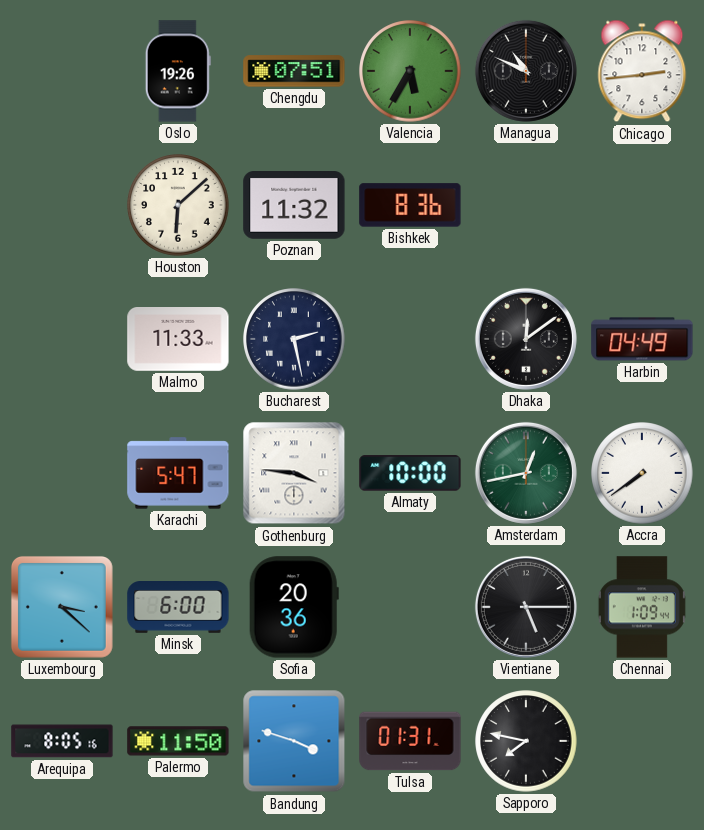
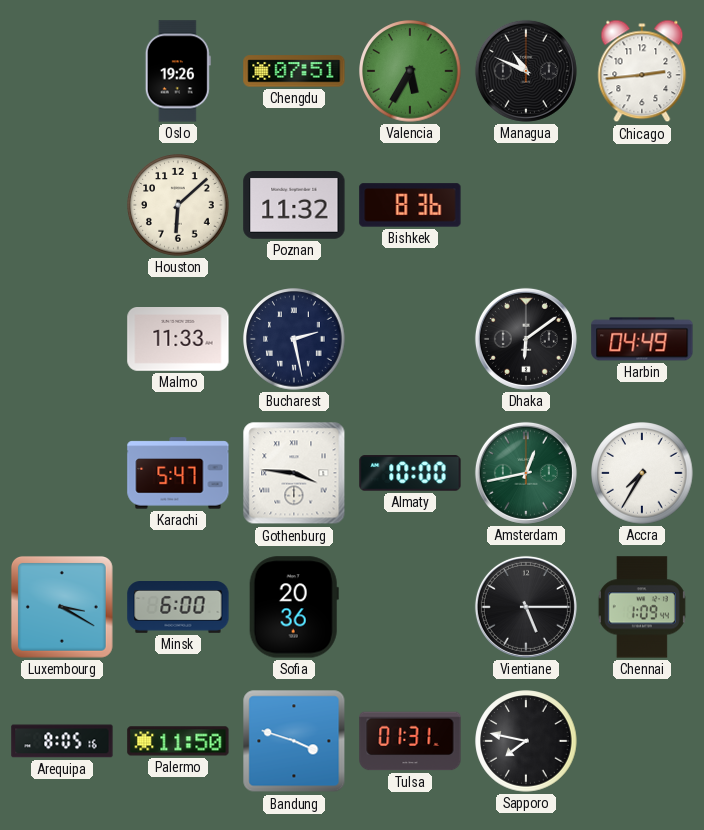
Dhaka: 12:09 -> 6:09 (526, 339)
Accra: 7:39 -> 7:35 (642, 473)
Luxembourg: 3:22 -> 3:20 (62, 607)
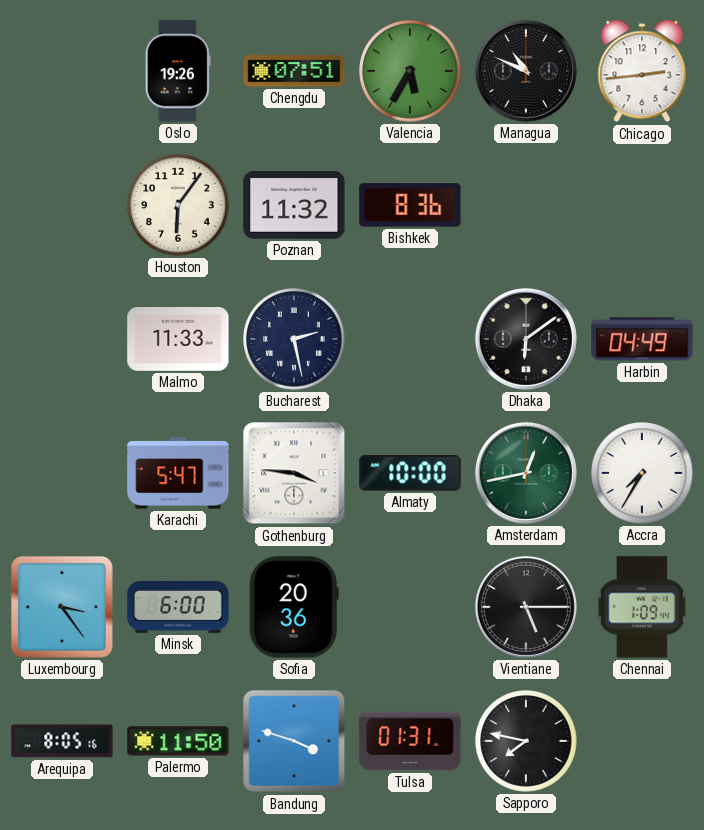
Houston: 6:08 -> 6:06 (178, 205)
Luxembourg: 3:20 -> 3:24 (62, 607)
